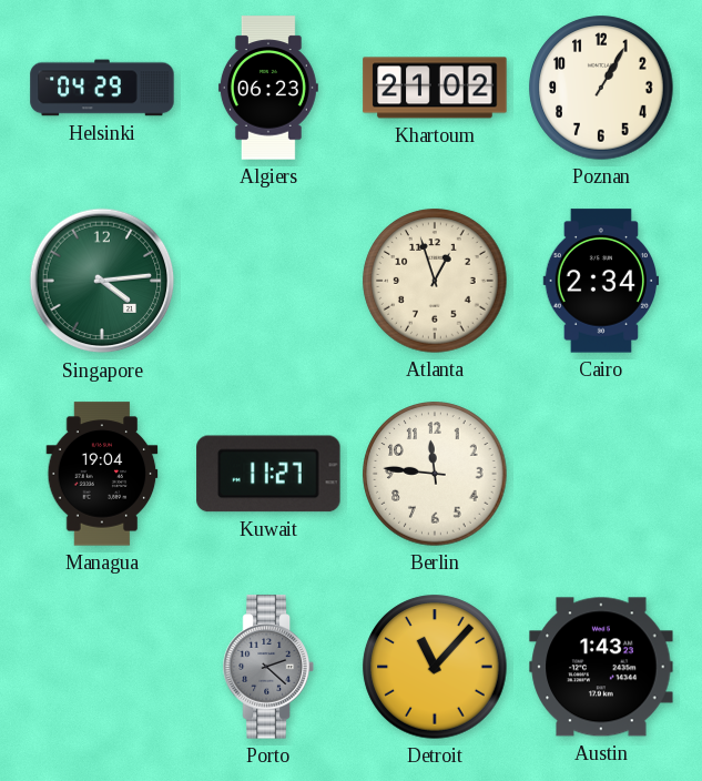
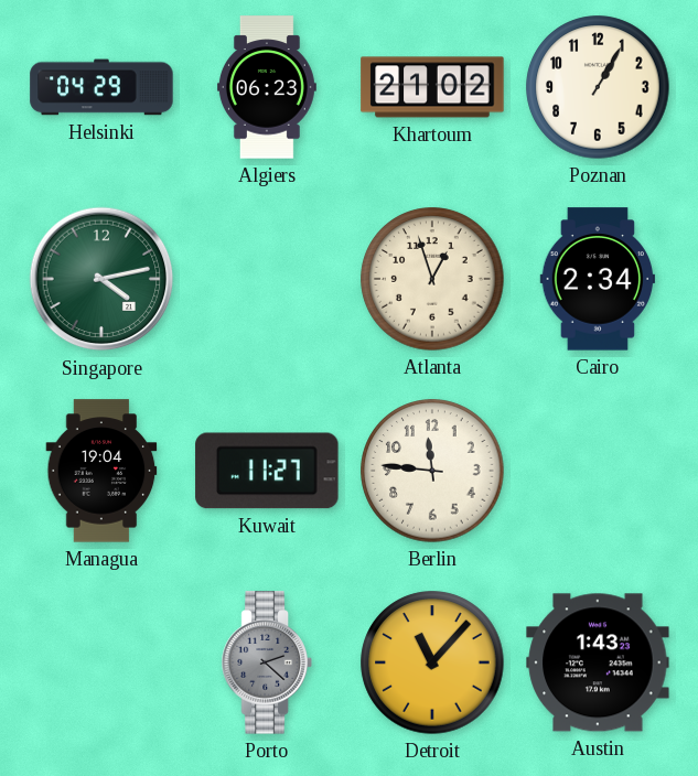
Singapore: 4:14 -> 4:13 (101, 279)
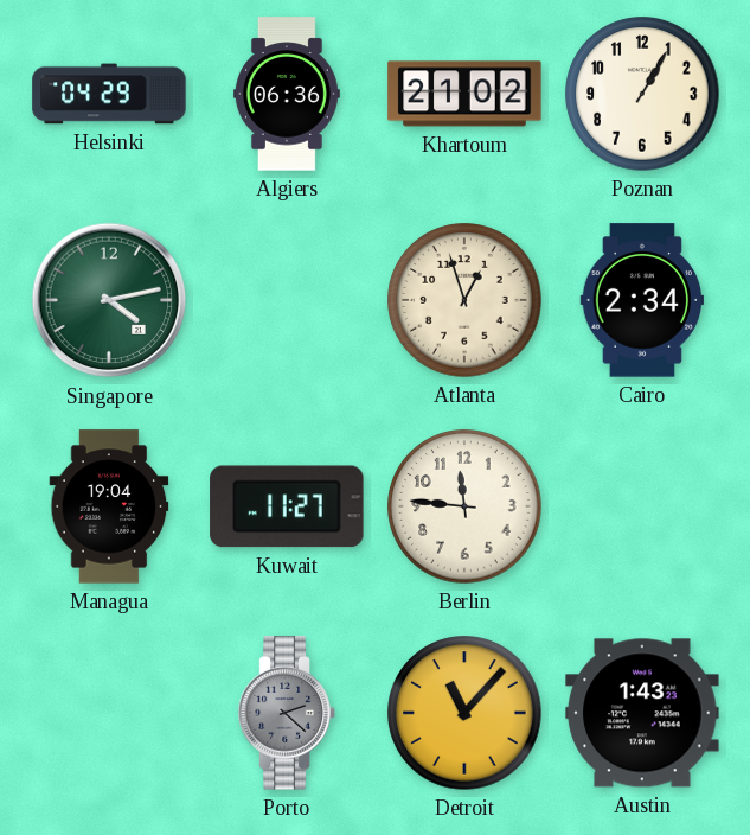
Algiers: 06:23 -> 06:36 (287, 94)
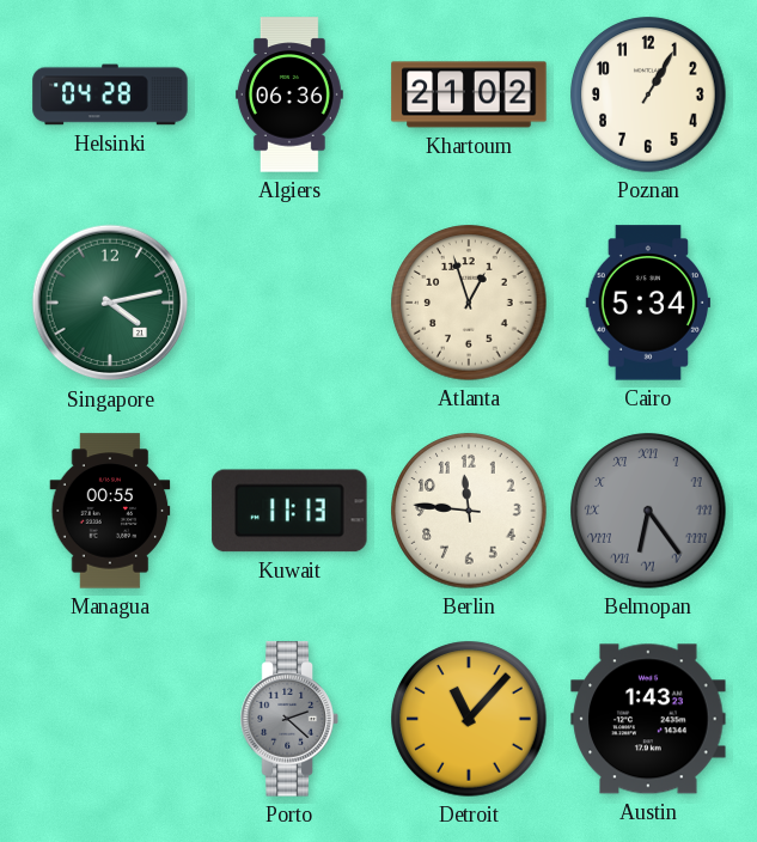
Helsinki: 04:29 -> 04:28 (110, 94)
Cairo: 2:34 -> 5:34 (647, 303)
Managua: 19:04 -> 00:55 (110, 511)
Kuwait: 11:27 -> 11:13 (289, 511)
Belmopan: none -> 6:24 (648, 511)
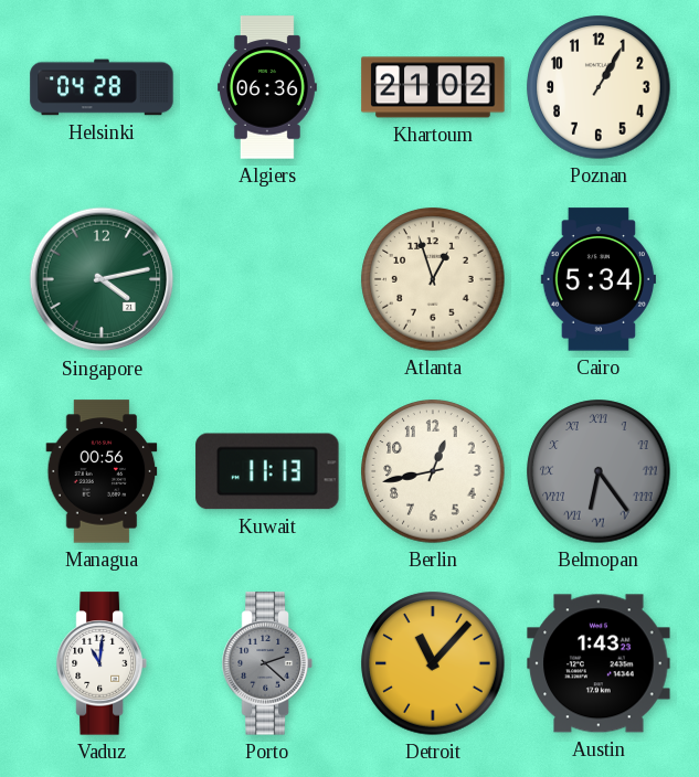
Managua: 00:55 -> 00:56 (102, 471)
Berlin: 11:46 -> 12:43 (433, 471)
Vaduz: none -> 11:01 (102, 663)
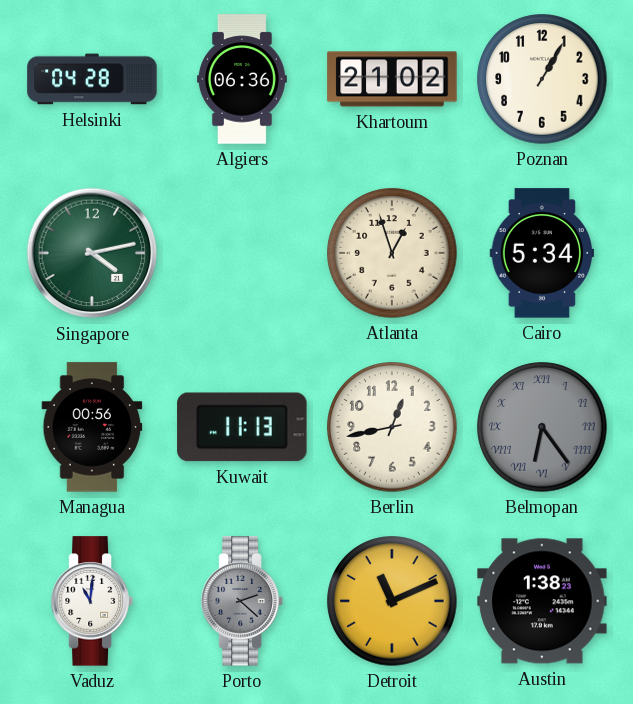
Detroit: 11:07 -> 11:11 (392, 601)
Austin: 1:43 -> 1:38 (542, 601)
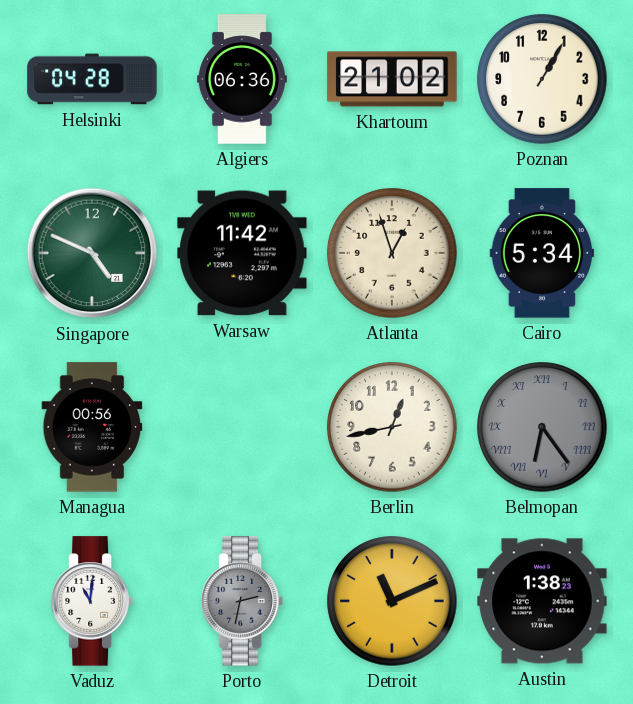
Singapore: 4:13 -> 4:49 (92, 253)
Warsaw: none -> 11:42 (242, 253)
Kuwait: 11:13 -> none (242, 427)
Porto: 2:22 -> 2:32 (242, 601)
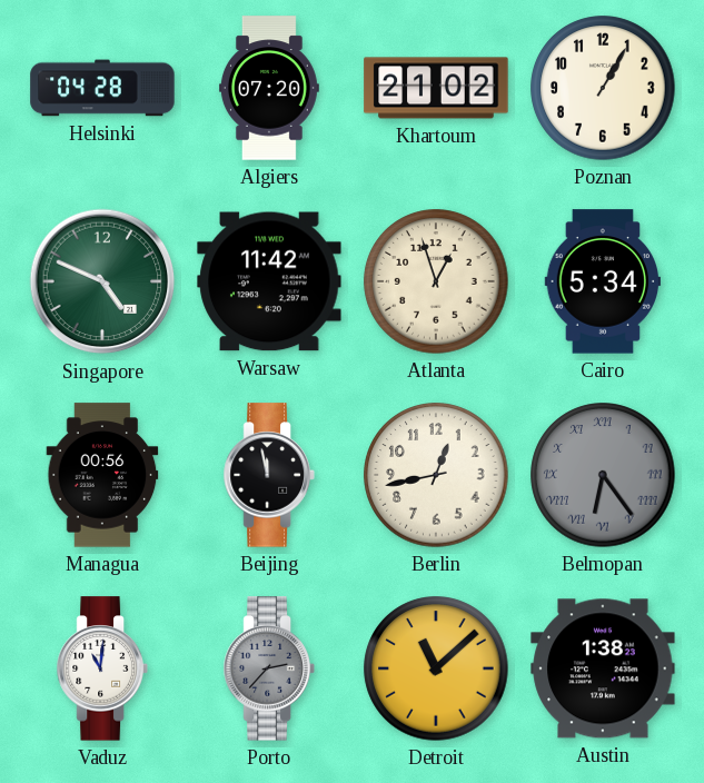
Algiers: 06:36 -> 07:20 (269, 88)
Beijing: none -> 11:58 (269, 475)
Porto: 2:32 -> 2:37 (269, 668)
Detroit: 11:11 -> 11:08 (436, 668)
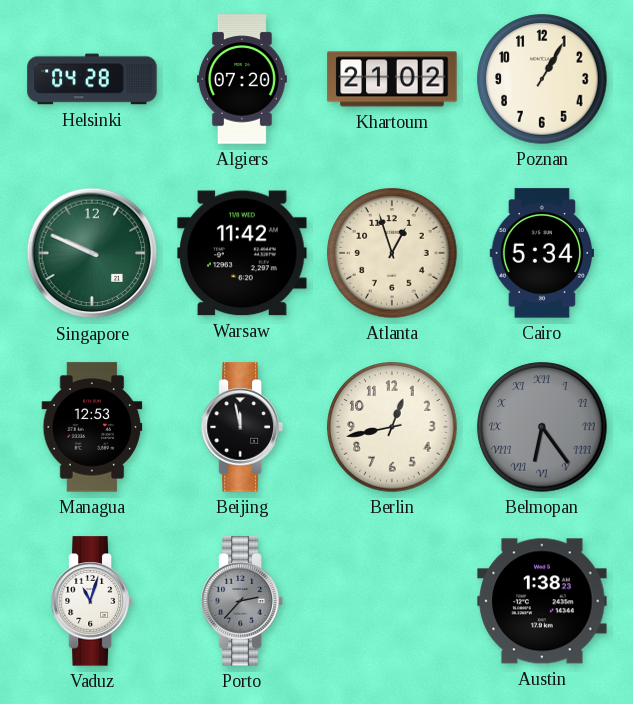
Singapore: 4:49 -> 9:49 (92, 253)
Managua: 00:56 -> 12:53 (92, 427)
Vaduz: 11:01 -> 11:03 (92, 601)
Detroit: 11:08 -> none (436, 668)
